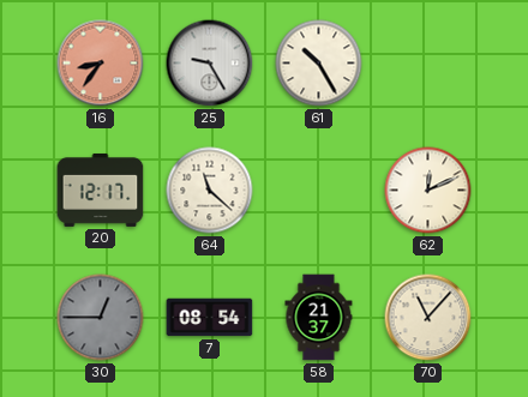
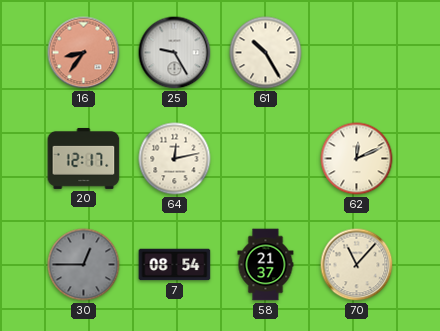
64: 11:22 -> 12:13 (175, 159)
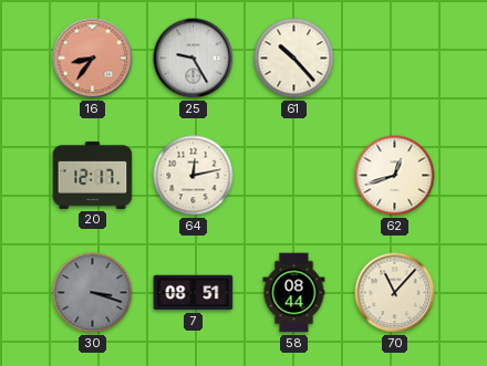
61: 10:25 -> 10:23 (294, 59)
62: 12:11 -> 12:42 (395, 176)
30: 12:45 -> 3:18 (93, 293)
7: 08:54 -> 08:51 (194, 293)
58: 21:37 -> 08:44 (294, 293)
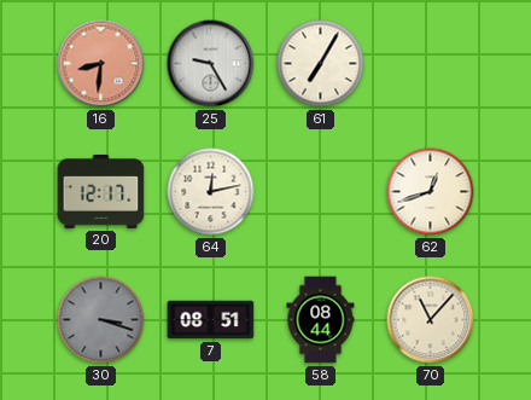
16: 8:36 -> 8:31 (101, 64)
61: 10:23 -> 7:05 (321, 64)
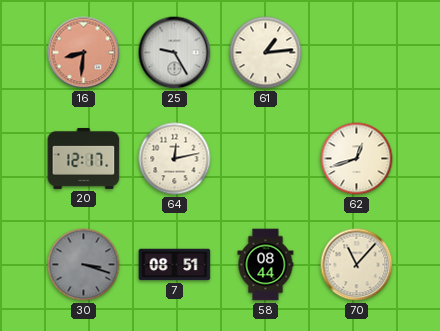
61: 7:05 -> 1:14 (266, 53)
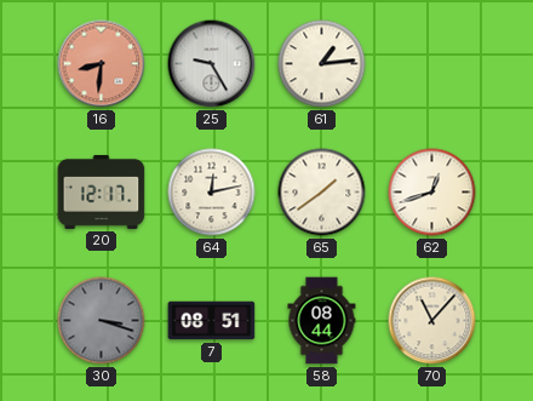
65: none -> 1:39 (322, 193)
